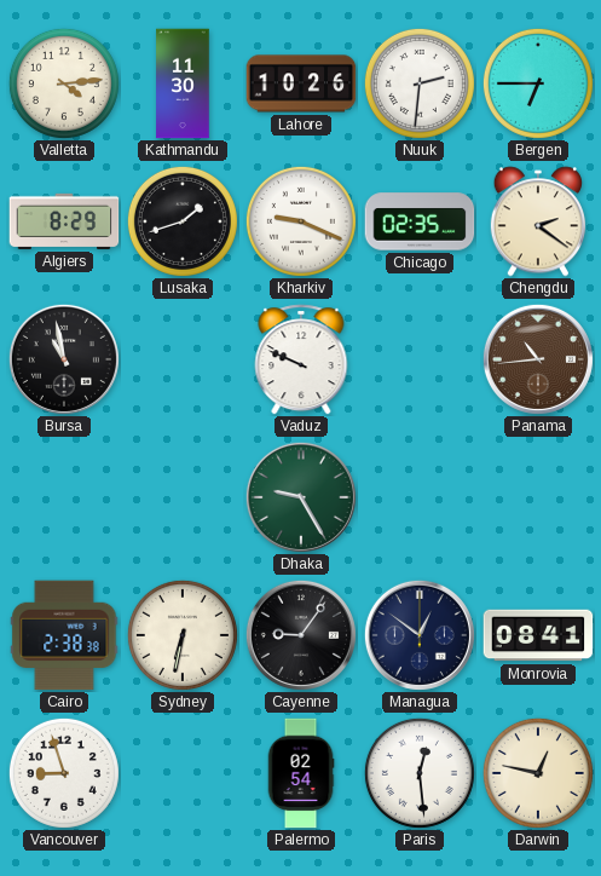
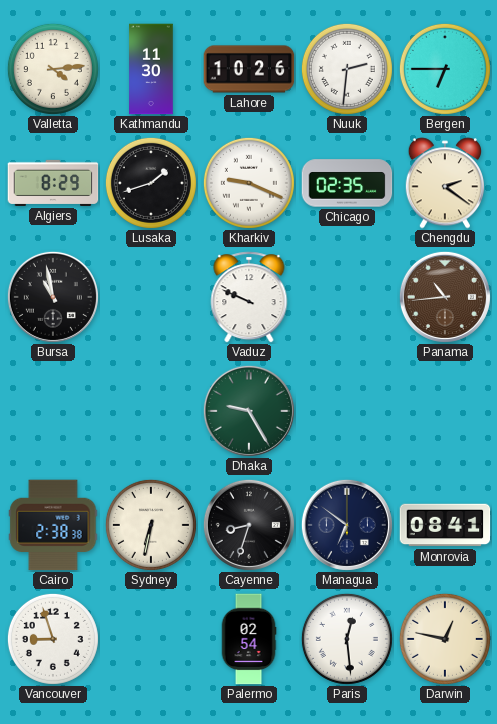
Cayenne: 9:06 -> 8:33 (249, 525)
Managua: 12:51 -> 6:51 (347, 525)
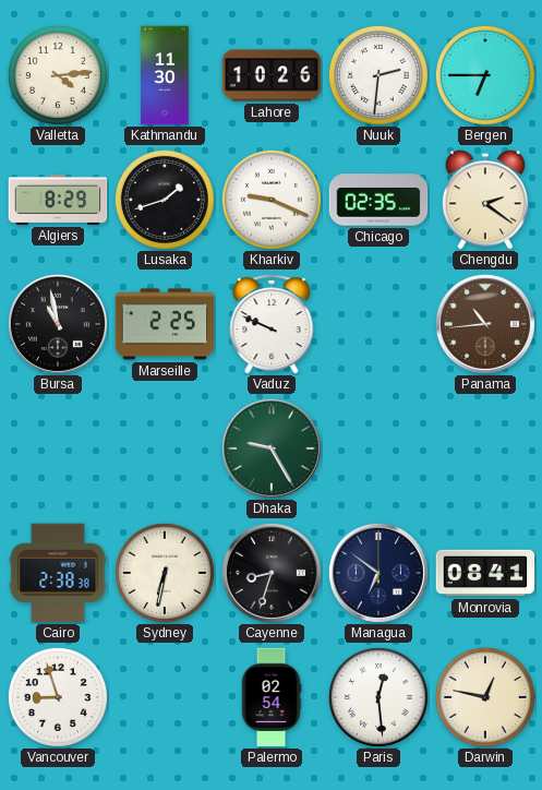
Marseille: none -> 2:25 (165, 324)
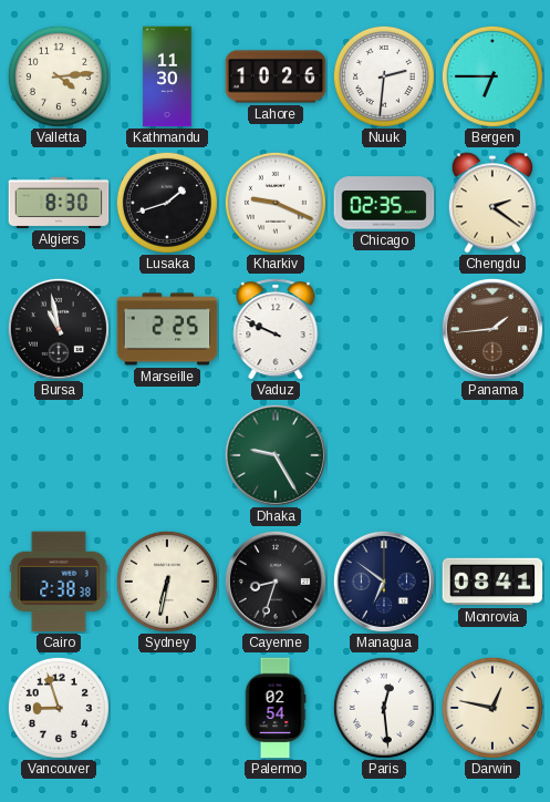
Algiers: 8:29 -> 8:30 (59, 203)
Panama: 10:44 -> 1:44 (492, 329)
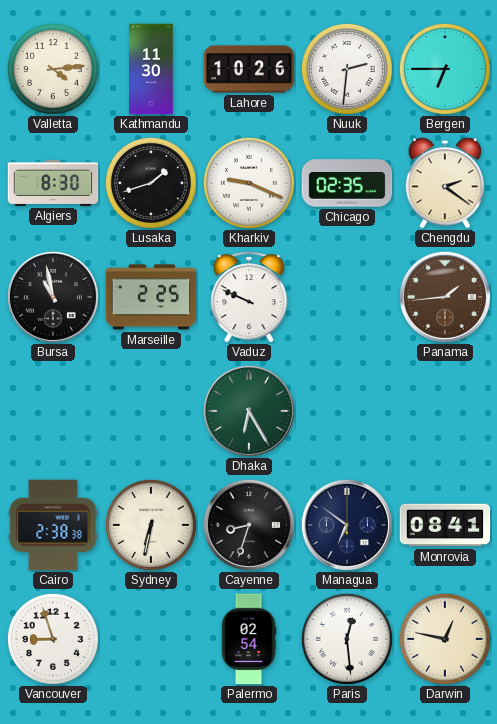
Dhaka: 9:25 -> 6:25 (249, 411)
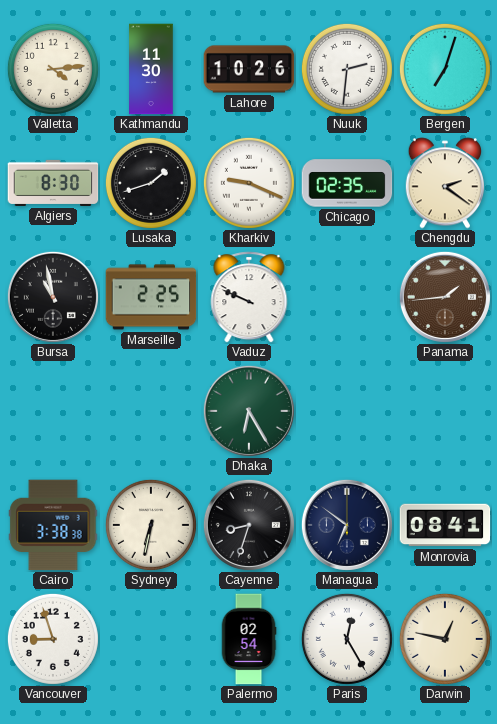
Bergen: 6:45 -> 7:03 (445, 69)
Cairo: 2:38 -> 3:38 (53, 525)
Paris: 12:29 -> 12:25 (347, 639)
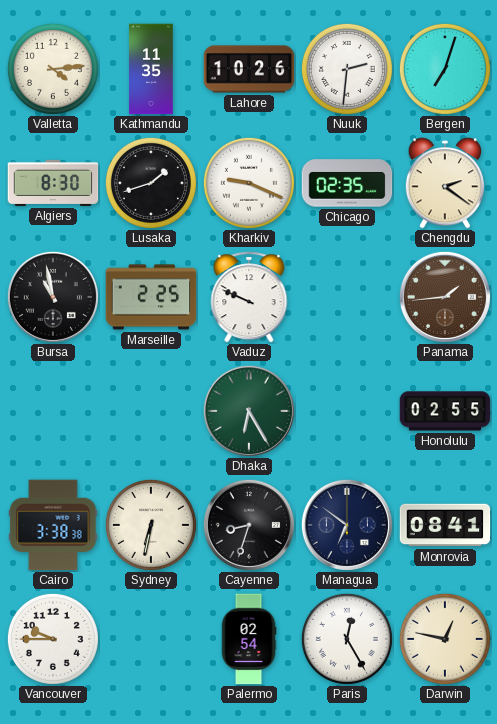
Kathmandu: 11:30 -> 11:35 (151, 69)
Honolulu: none -> 02:55 (445, 411)
Vancouver: 8:57 -> 9:45 (53, 639)
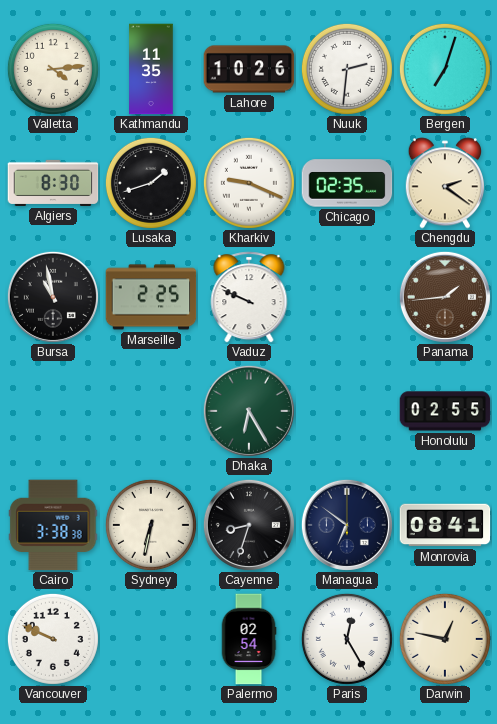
Vancouver: 9:45 -> 9:49 (53, 639)
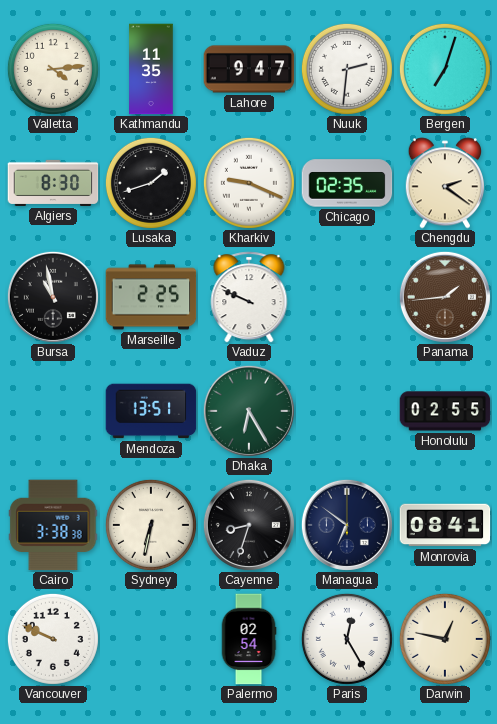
Lahore: 10:26 -> 9:47 (249, 69)
Mendoza: none -> 13:51 (151, 411)
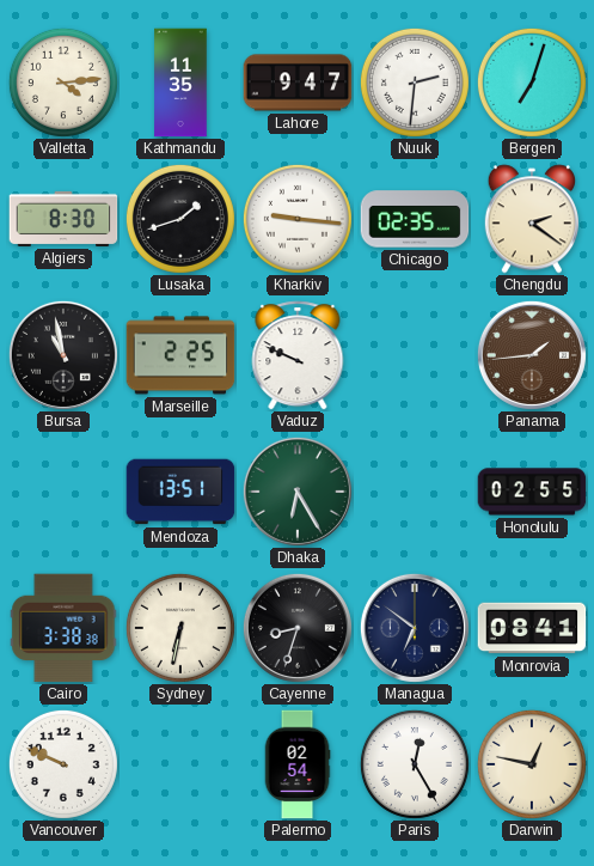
Kharkiv: 9:19 -> 9:16 (298, 219)
